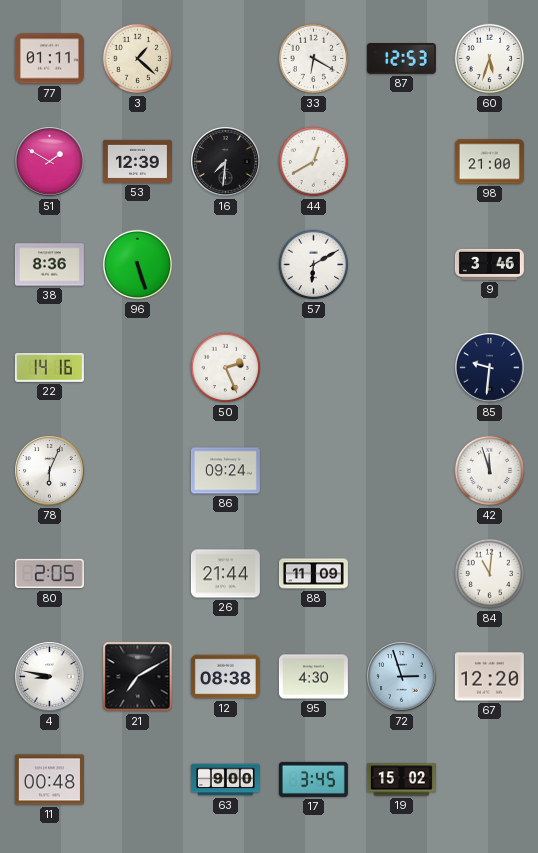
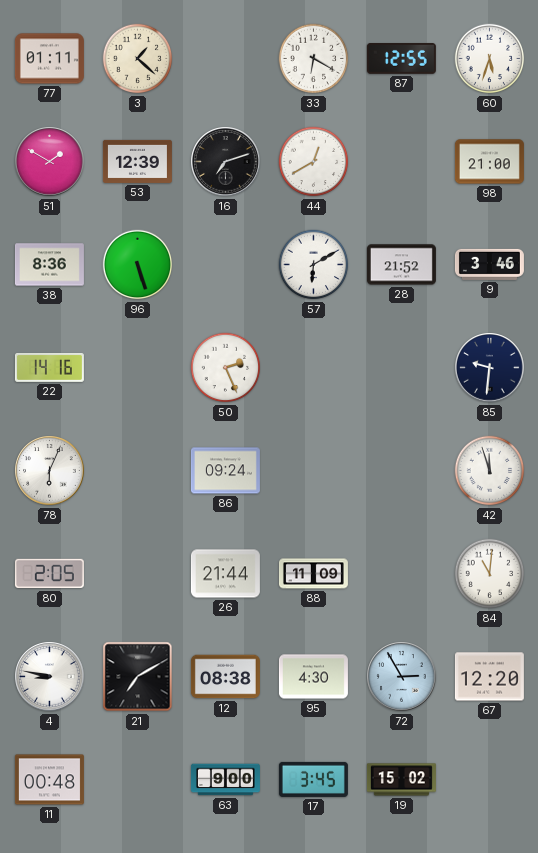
87: 12:53 -> 12:55 (401, 59)
16: 7:31 -> 7:12 (226, 162)
28: none -> 21:52 (401, 265)
72: 2:57 -> 2:55 (402, 677)
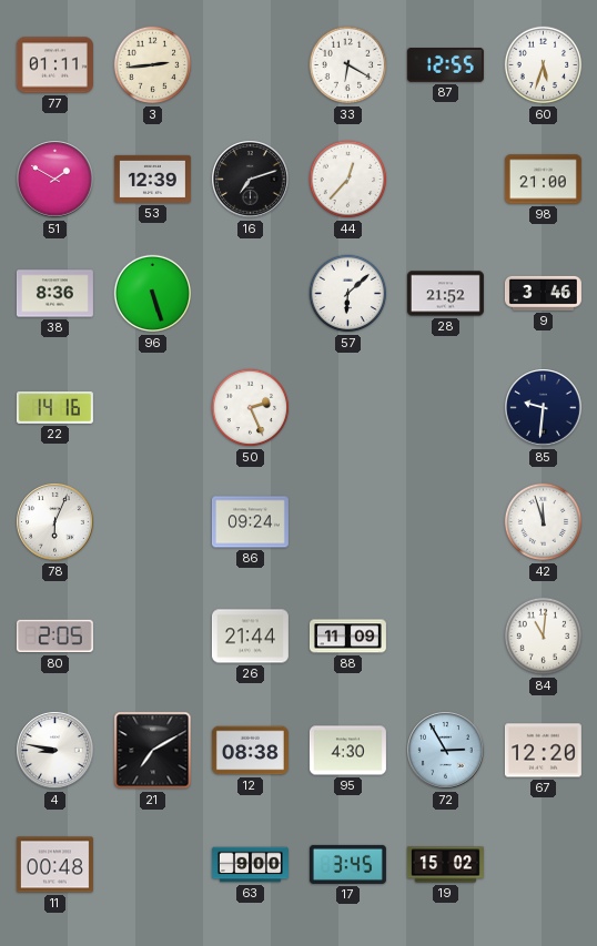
3: 1:22 -> 2:44 (153, 65)
44: 12:40 -> 12:37 (348, 180)
57: 6:10 -> 6:08 (348, 294)
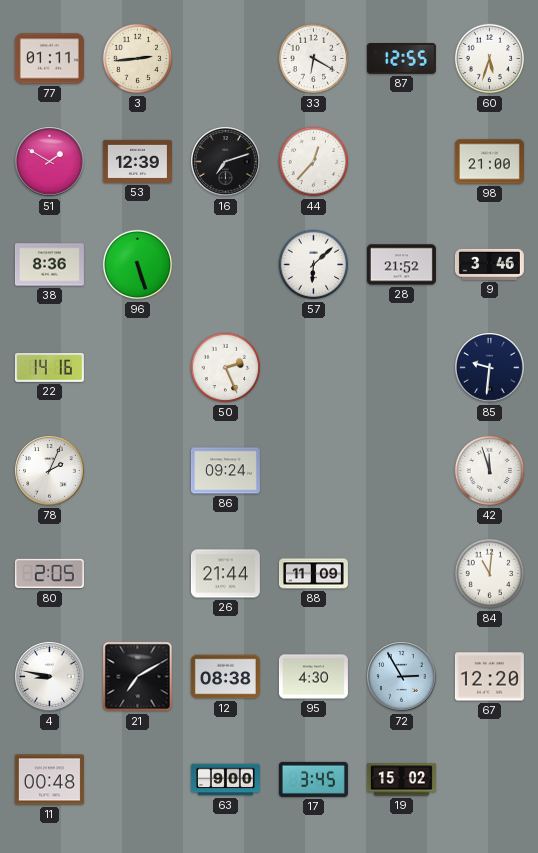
78: 6:04 -> 2:04 (50, 471)
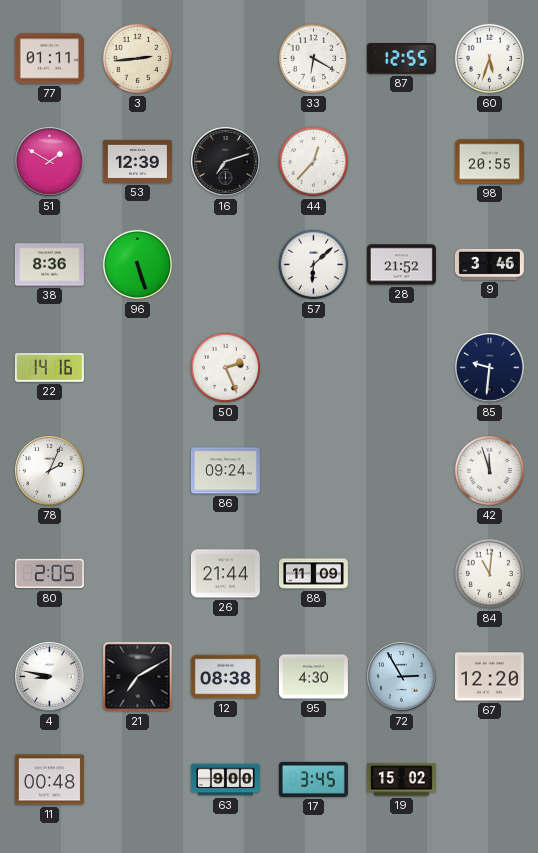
98: 21:00 -> 20:55 (489, 162)
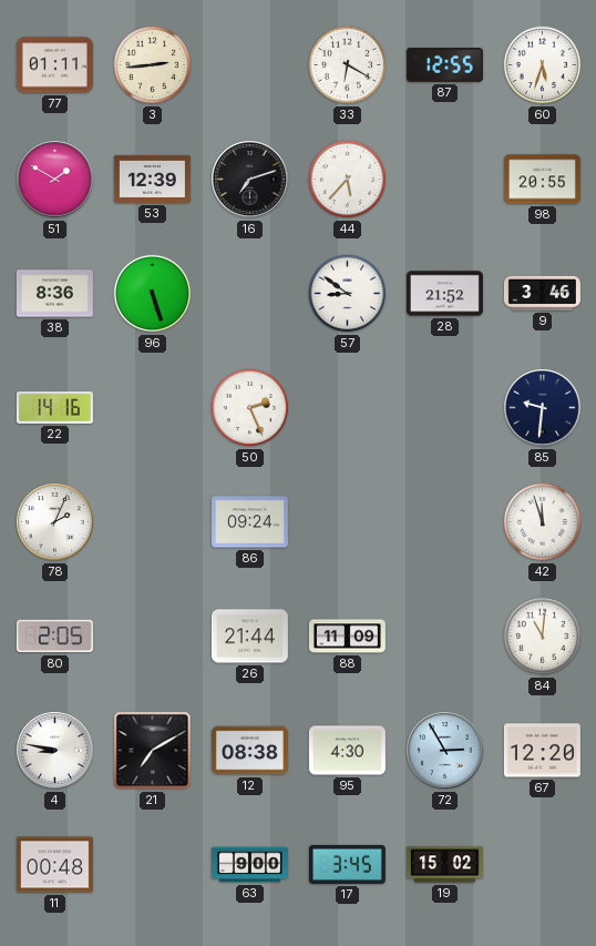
44: 12:37 -> 5:37 (348, 180)
57: 6:08 -> 8:51 (348, 294)
